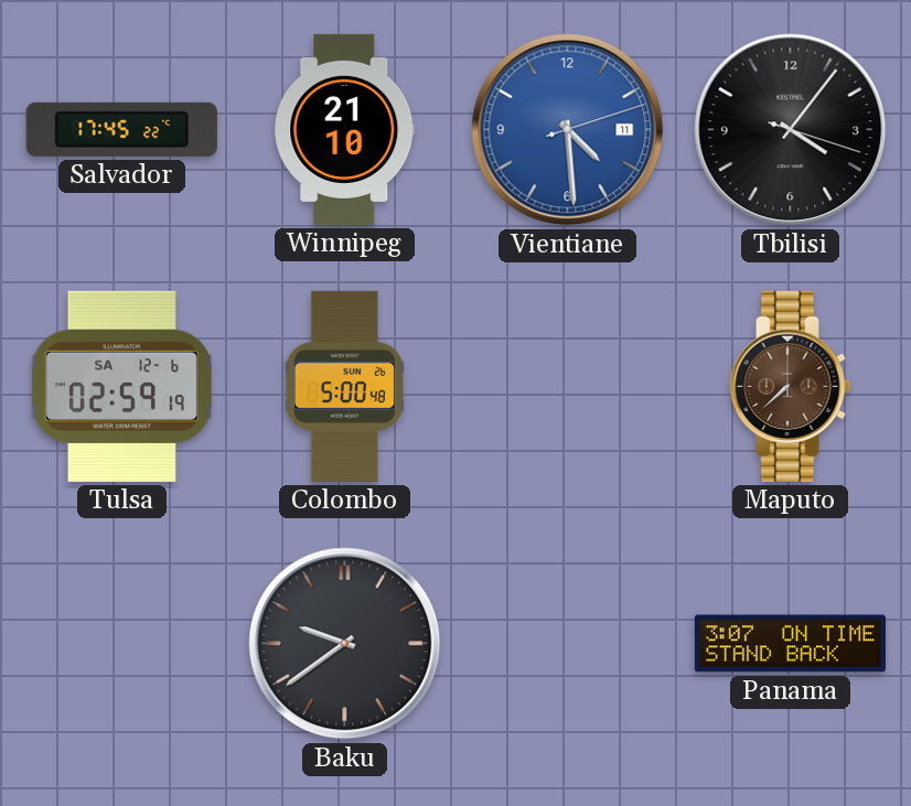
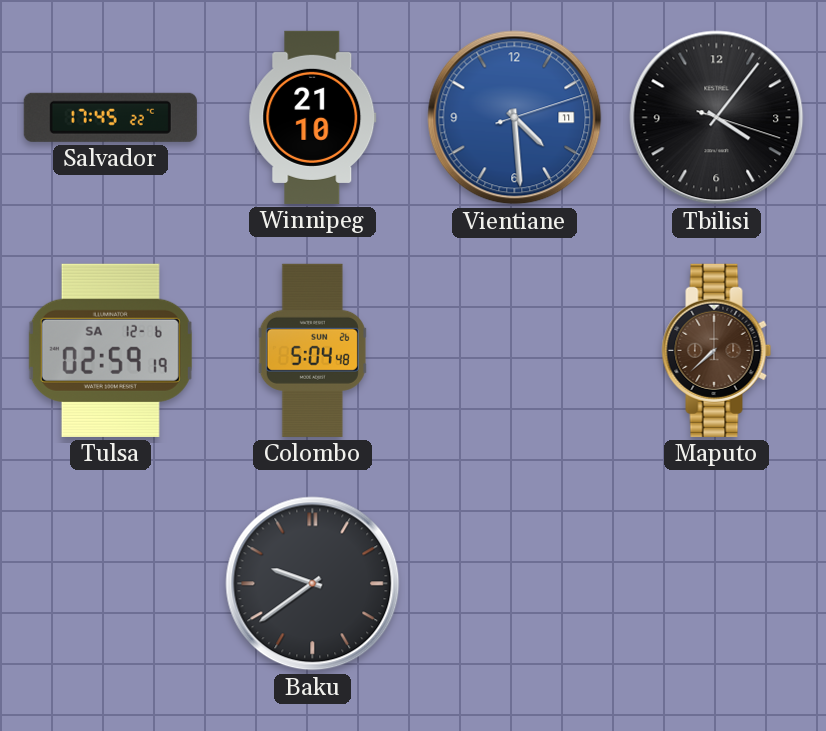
Colombo: 5:00 -> 5:04 (312, 350)
Panama: 3:07 -> none (790, 644)
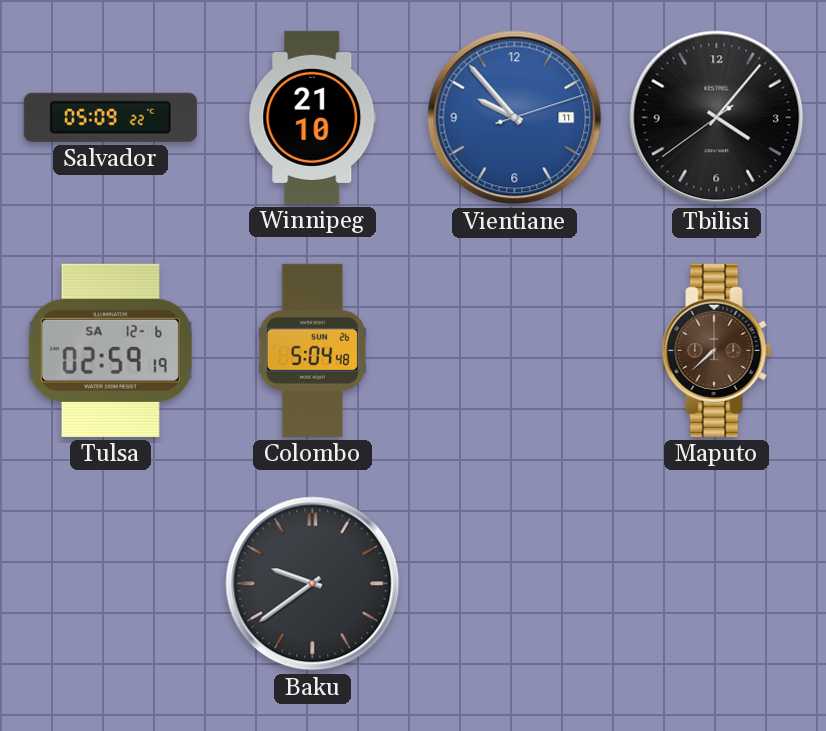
Salvador: 17:45 -> 05:09 (110, 117)
Vientiane: 4:29 -> 9:53 (515, 118)
Tbilisi: 4:06:18 -> 4:06:39 (717, 118)
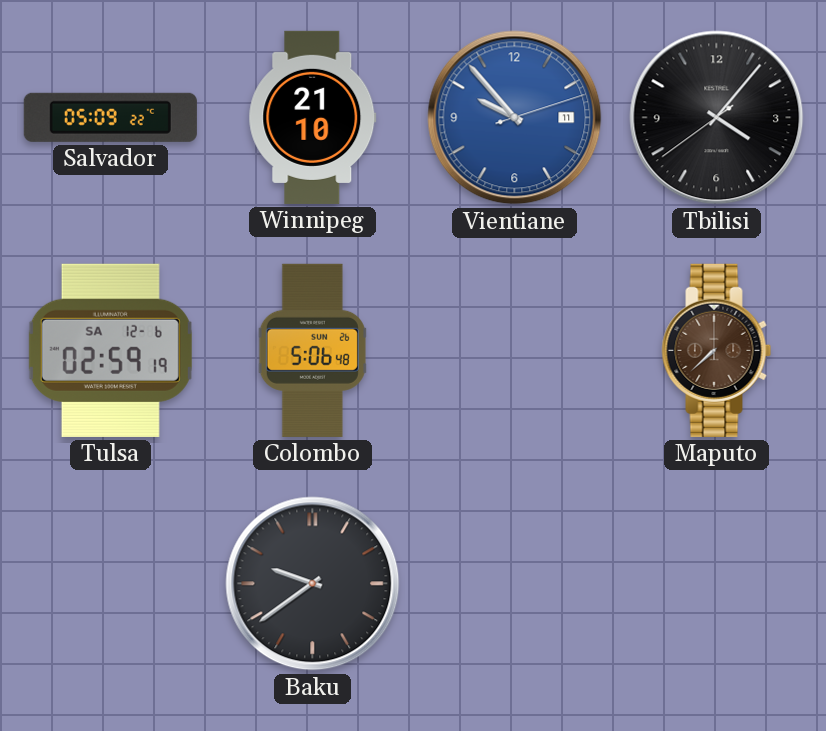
Colombo: 5:04 -> 5:06 (312, 350)
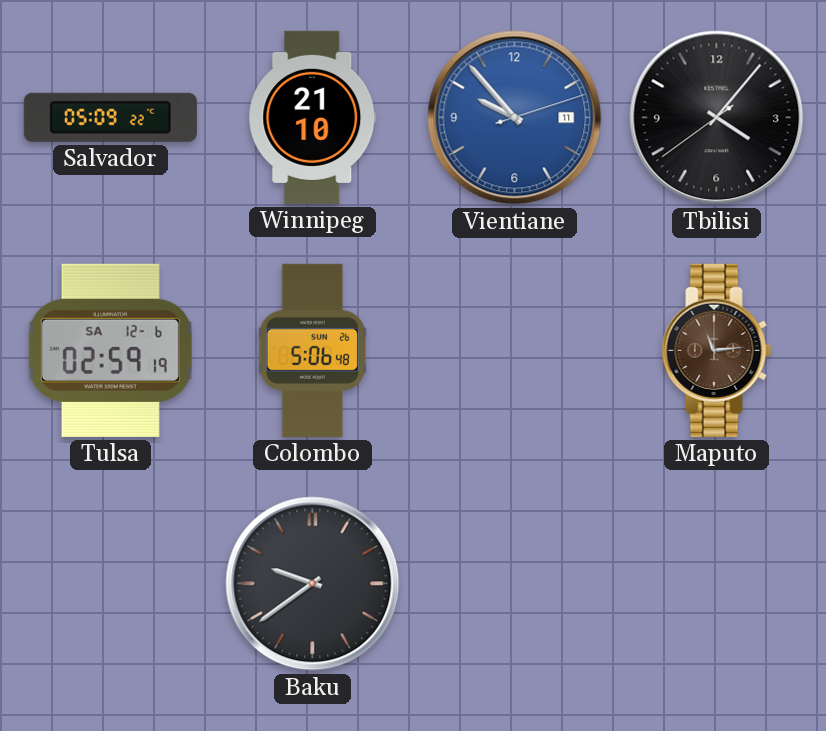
Maputo: 7:38 -> 11:14 (717, 350)
